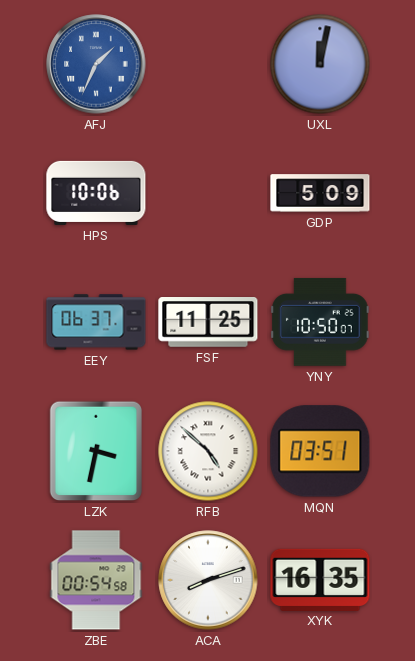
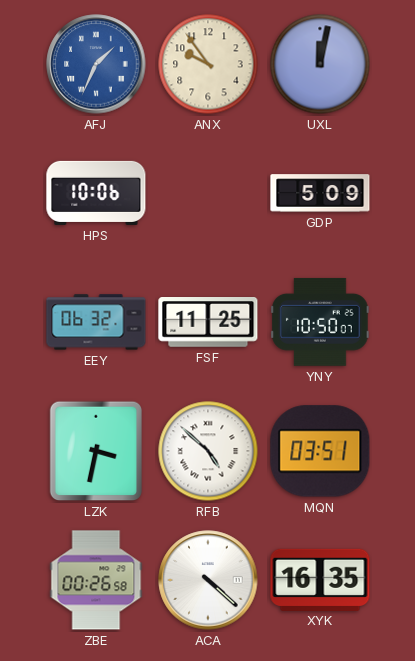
ANX: none -> 9:54 (208, 64)
EEY: 06:37 -> 06:32 (96, 322)
ZBE: 00:54 -> 00:26 (96, 580)
ACA: 8:12 -> 4:22 (208, 580)
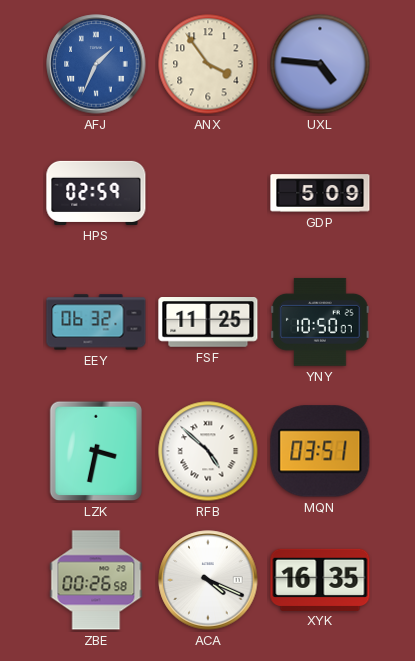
ANX: 9:54 -> 3:54 (208, 64)
UXL: 12:02 -> 4:46 (320, 64)
HPS: 10:06 -> 02:59 (96, 193)
ACA: 4:22 -> 4:19 (208, 580)
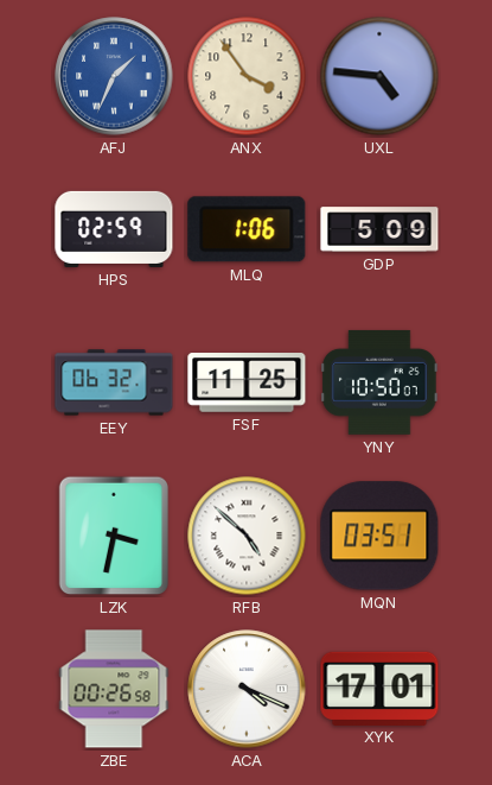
MLQ: none -> 1:06 (247, 229)
XYK: 16:35 -> 17:01 (379, 688)
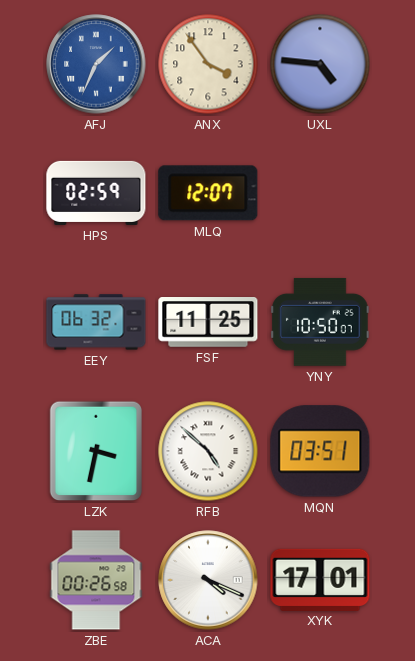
MLQ: 1:06 -> 12:07 (208, 193)
GDP: 5:09 -> none (379, 229)
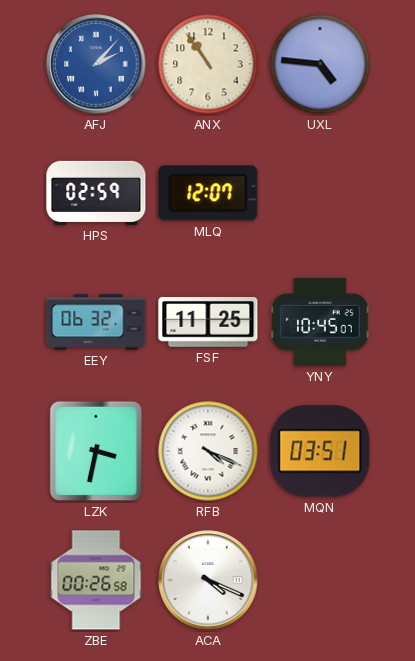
AFJ: 1:34 -> 2:07 (96, 64)
ANX: 3:54 -> 10:54 (208, 64)
YNY: 10:50 -> 10:45 (320, 322)
RFB: 4:52 -> 4:19 (208, 451)
XYK: 17:01 -> none (320, 579)
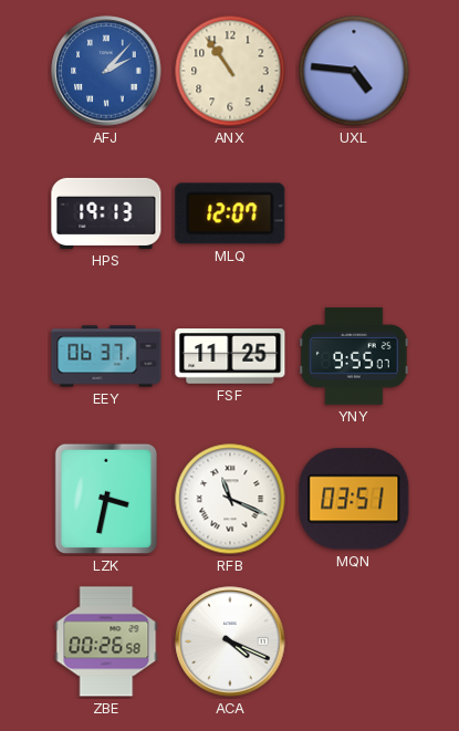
HPS: 02:59 -> 19:13 (106, 213)
EEY: 06:32 -> 06:37 (106, 356)
YNY: 10:45 -> 9:55 (354, 356)
RFB: 4:19 -> 11:19 (230, 499)
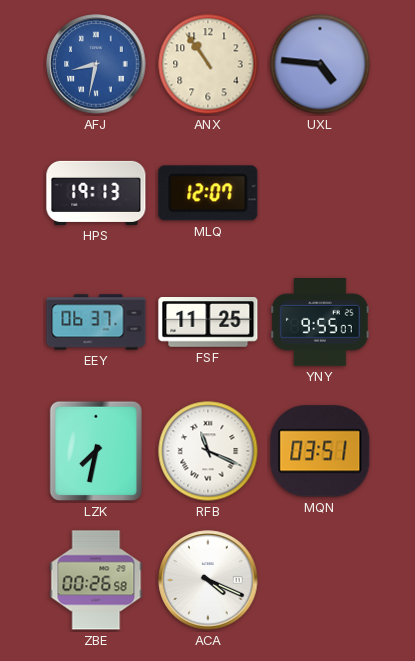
AFJ: 2:07 -> 8:32 (96, 64)
LZK: 3:32 -> 7:32 (96, 451)
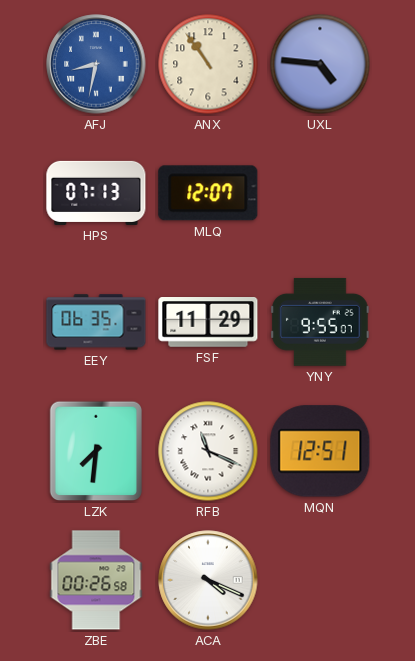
HPS: 19:13 -> 07:13 (96, 193)
EEY: 06:37 -> 06:35 (96, 322)
FSF: 11:25 -> 11:29 (208, 323)
LZK: 7:32 -> 7:31 (96, 451)
MQN: 03:51 -> 12:51 (320, 451)
